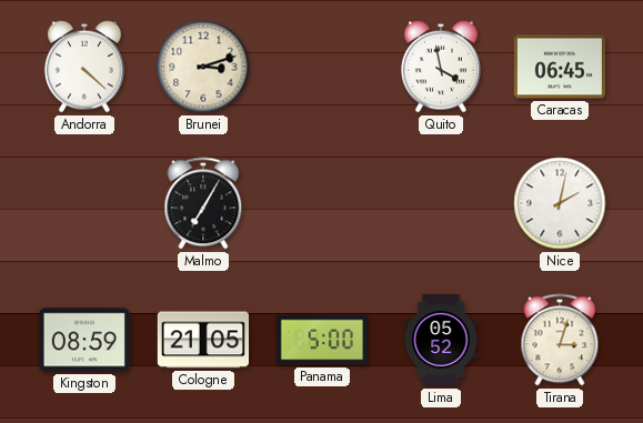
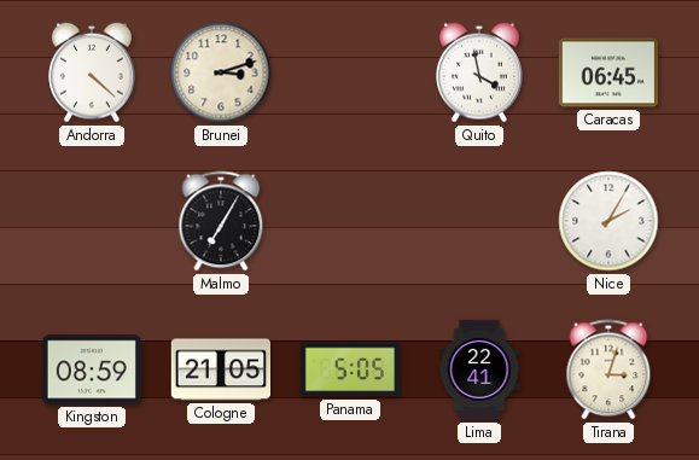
Nice: 2:02 -> 2:05 (608, 221)
Panama: 5:00 -> 5:05 (349, 369)
Lima: 05:52 -> 22:41 (479, 369)
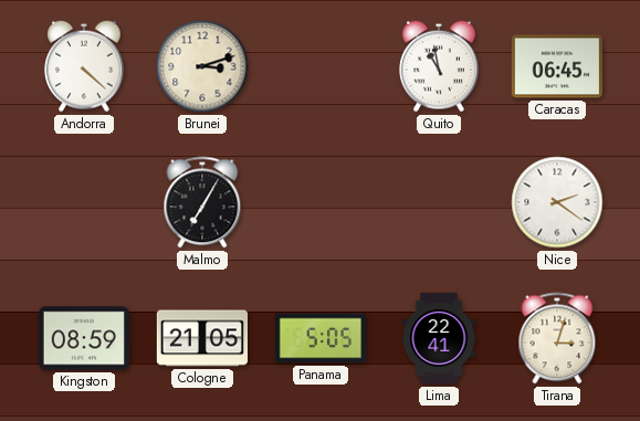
Quito: 3:58 -> 10:58 (439, 66)
Nice: 2:05 -> 2:21 (557, 202)
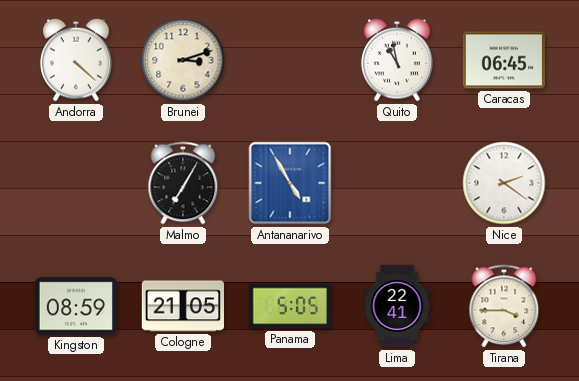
Antananarivo: none -> 4:55 (290, 183)
Tirana: 3:03 -> 3:45 (504, 306)
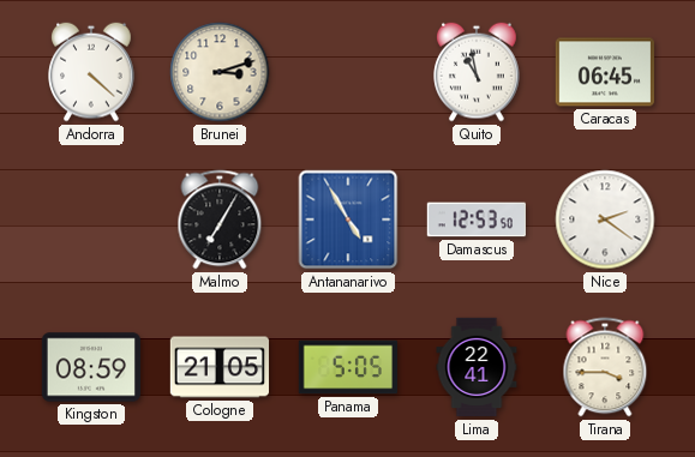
Damascus: none -> 12:53 (475, 220)
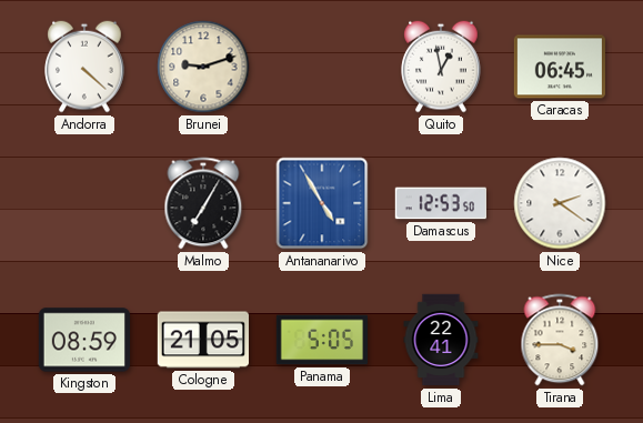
Brunei: 3:12 -> 9:12 (203, 67)
Quito: 10:58 -> 12:58 (441, 67)
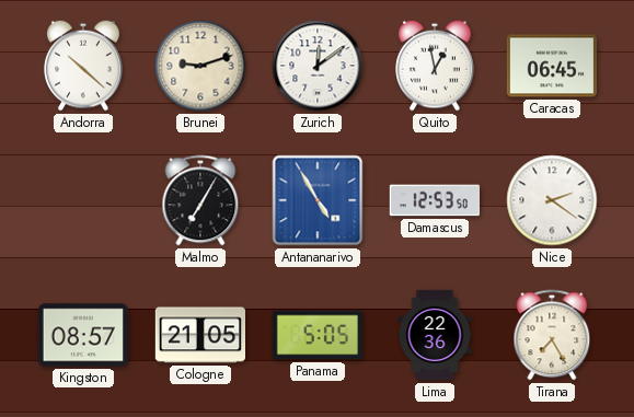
Andorra: 4:22 -> 10:22 (83, 66)
Zurich: none -> 12:09 (318, 66)
Kingston: 08:59 -> 08:57 (82, 335)
Lima: 22:41 -> 22:36 (435, 335)
Tirana: 3:45 -> 7:25 (552, 335)
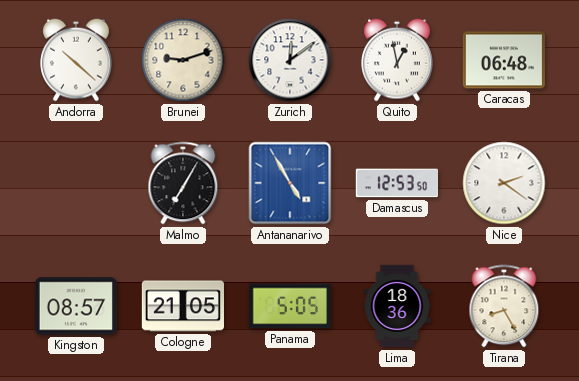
Caracas: 06:45 -> 06:48 (503, 60)
Lima: 22:36 -> 18:36 (397, 306)
Tirana: 7:25 -> 8:25 (504, 306)
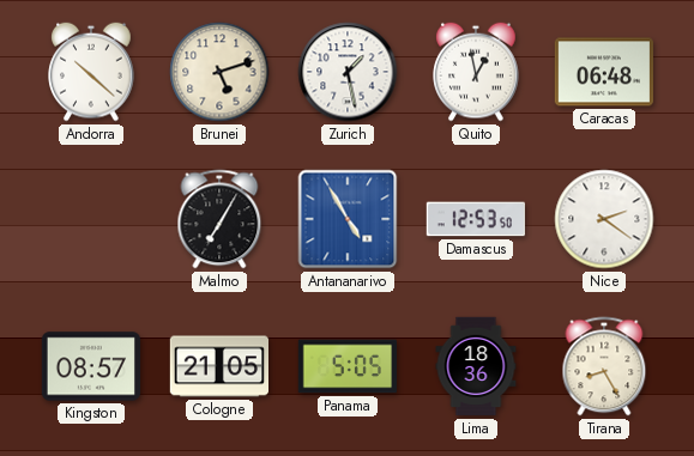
Brunei: 9:12 -> 5:12 (219, 72)
Zurich: 12:09 -> 1:28 (348, 72)
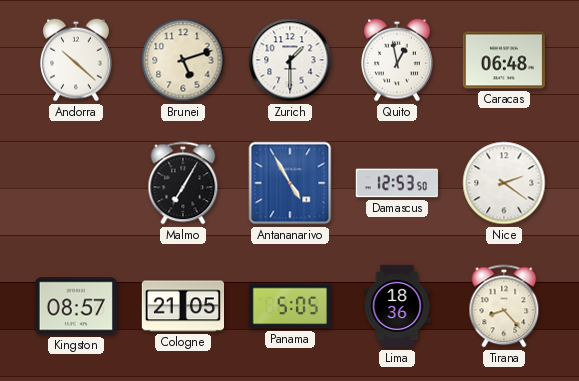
Zurich: 1:28 -> 1:30 (290, 60)
Tirana: 8:25 -> 8:23 (504, 306)
